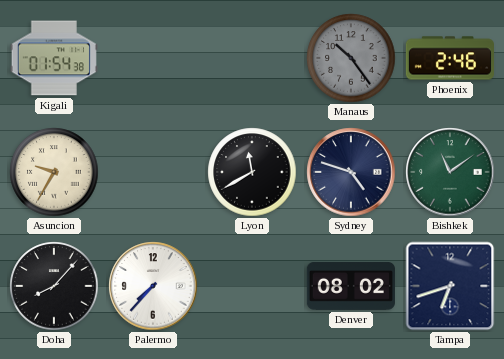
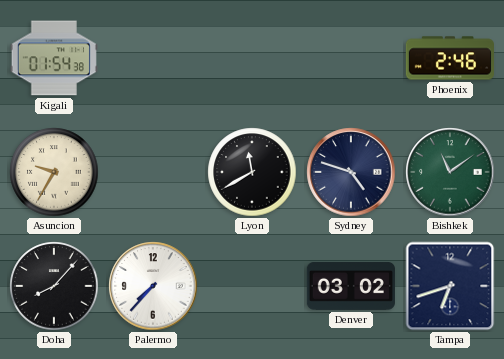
Manaus: 10:24 -> none (351, 58)
Denver: 08:02 -> 03:02 (351, 286)
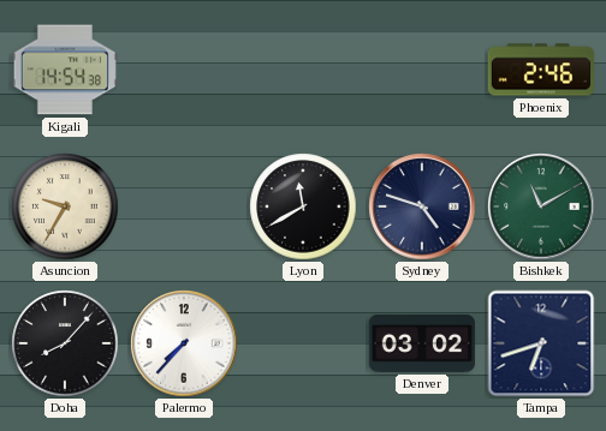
Kigali: 01:54 -> 14:54 (65, 70)
Bishkek: 11:09 -> 11:10 (541, 206)
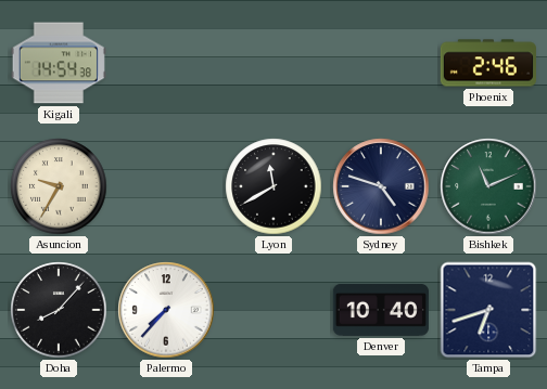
Bishkek: 11:10 -> 11:11 (488, 186)
Denver: 03:02 -> 10:40 (381, 310)
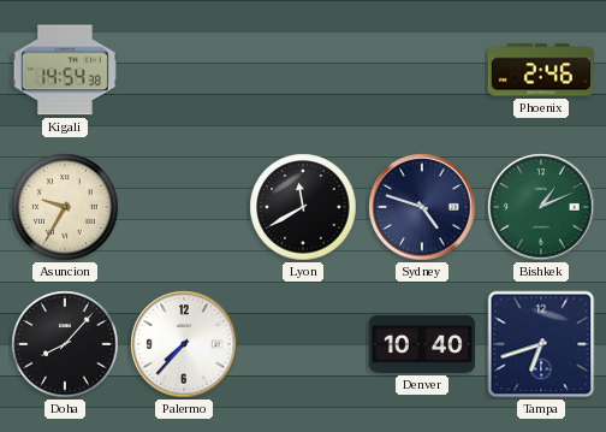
Bishkek: 11:11 -> 1:11 (541, 207)
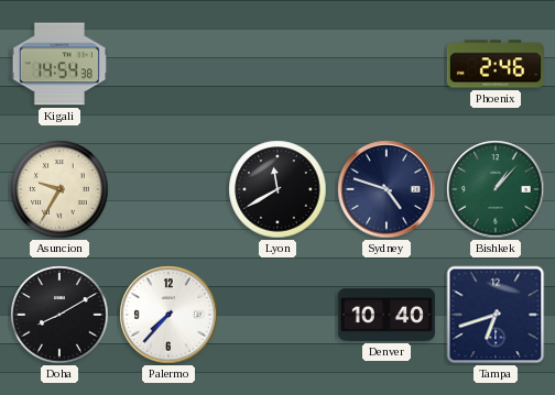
Bishkek: 1:11 -> 1:07 (496, 189)
Doha: 8:07 -> 8:10 (59, 315)
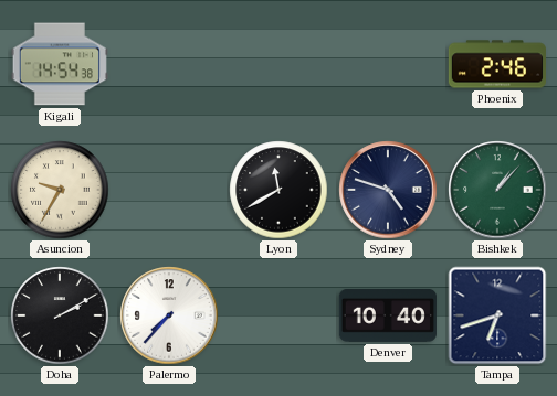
Doha: 8:10 -> 2:10 (60, 315)
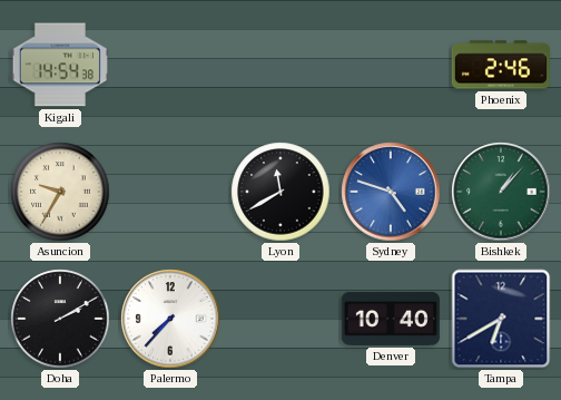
Sydney dial: navy -> blue (391, 192)
Tampa: 6:42 -> 6:40 (501, 319)
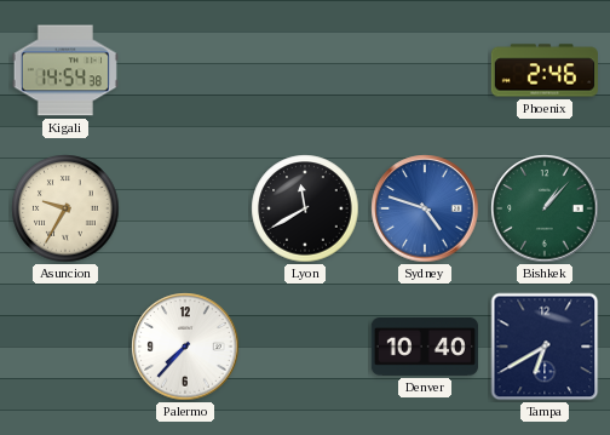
Doha: 2:10 -> none (60, 319)
